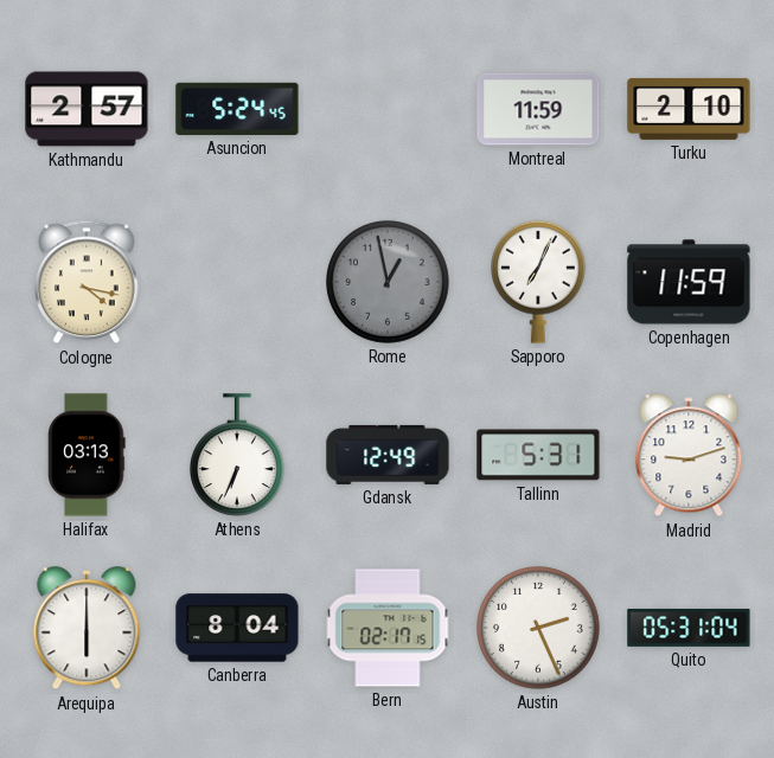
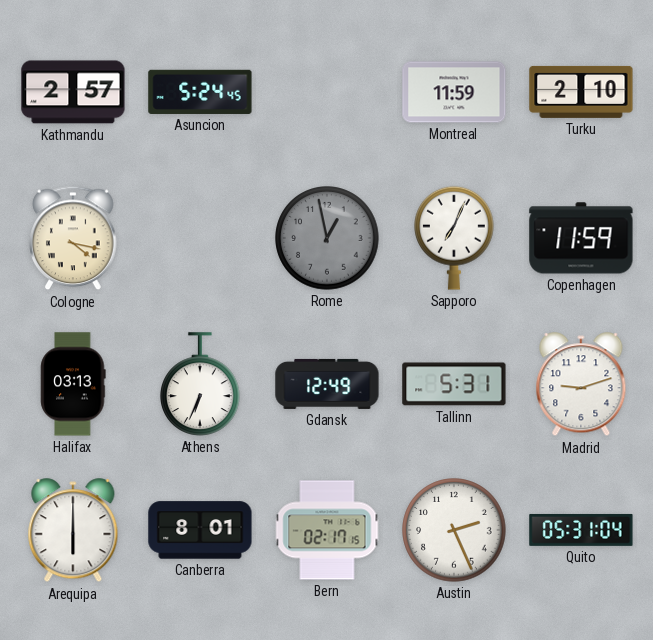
Canberra: 8:04 -> 8:01 (200, 530)
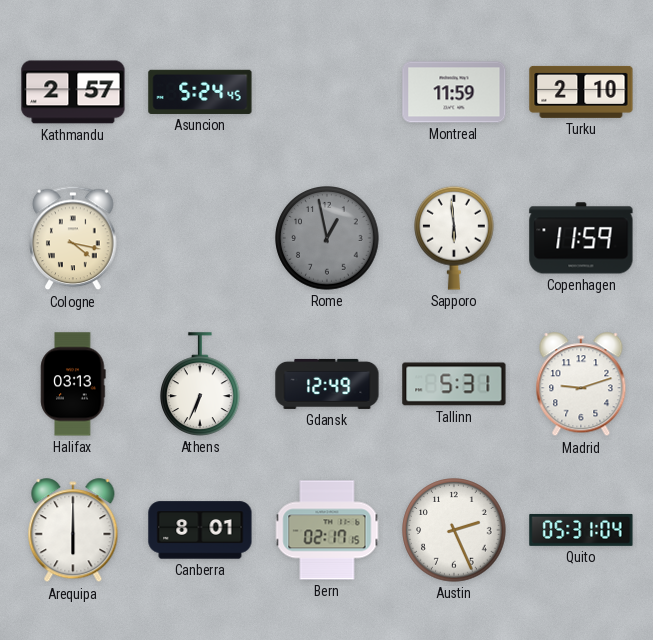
Sapporo: 7:04 -> 5:59 (455, 238)
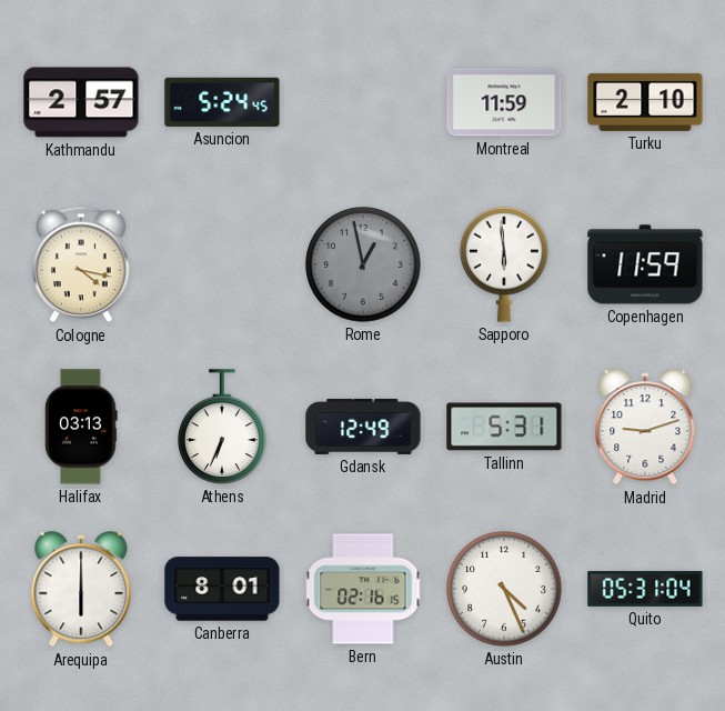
Bern: 02:17 -> 02:16 (363, 589)
Austin: 2:26 -> 4:26 (504, 589)
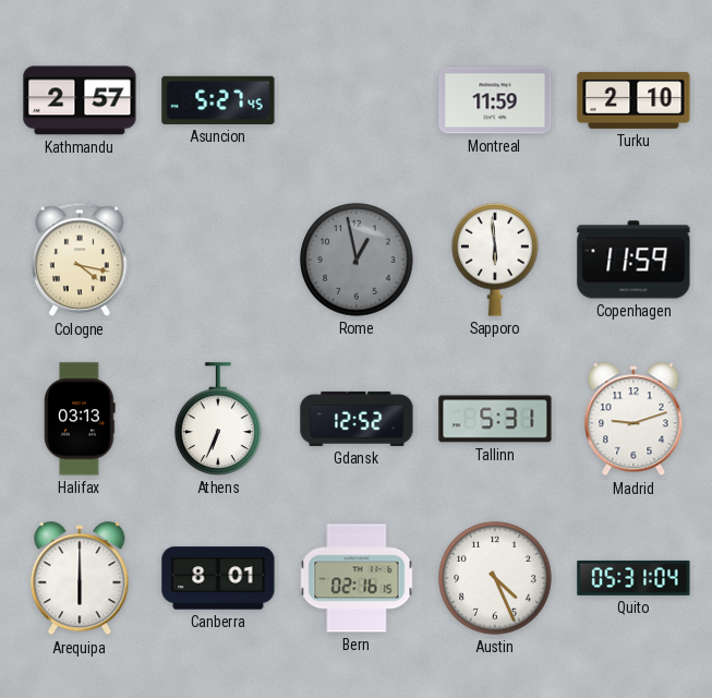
Asuncion: 5:24 -> 5:27 (218, 100)
Gdansk: 12:49 -> 12:52 (357, 419)
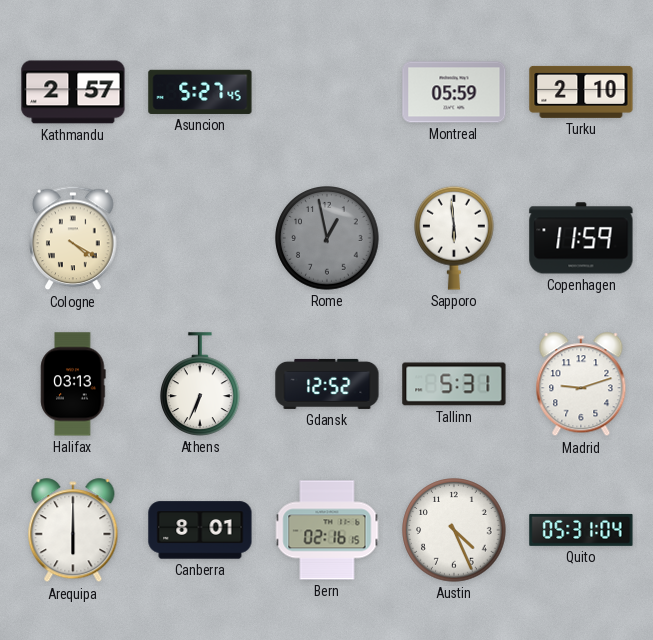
Montreal: 11:59 -> 05:59 (454, 92)
Cologne: 4:17 -> 4:20 (73, 238)
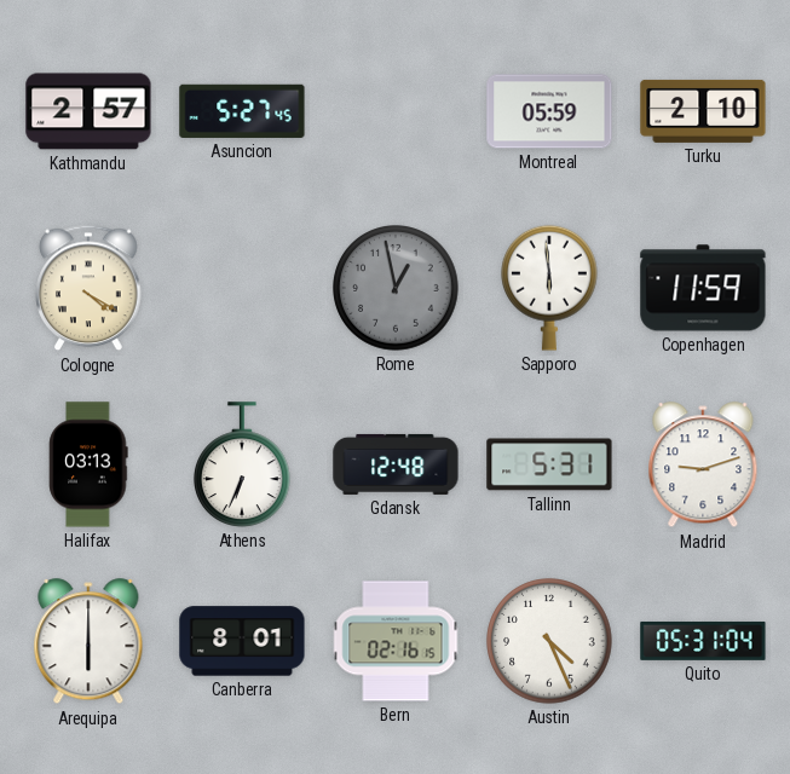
Gdansk: 12:52 -> 12:48 (396, 464)
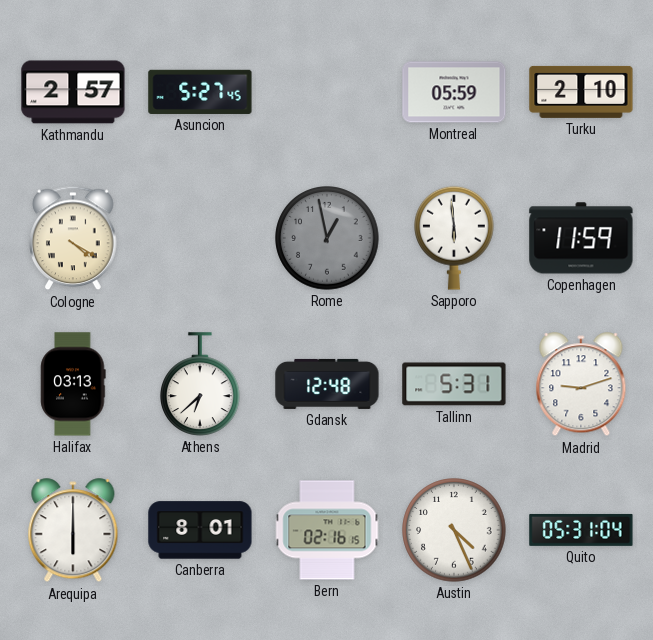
Athens: 6:34 -> 6:38 (201, 384)
